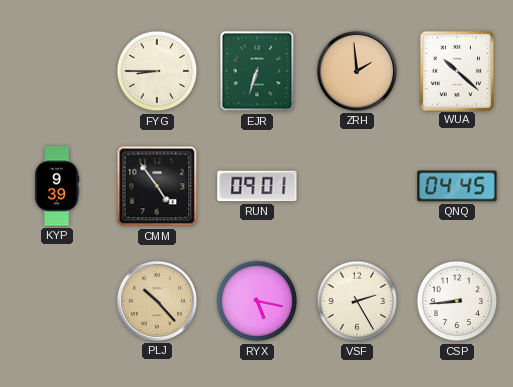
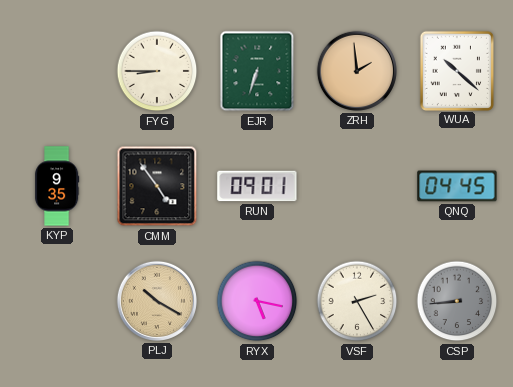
KYP: 9:39 -> 9:35 (57, 186)
PLJ: 10:23 -> 10:20 (157, 301)
CSP dial: white -> grey (457, 301)
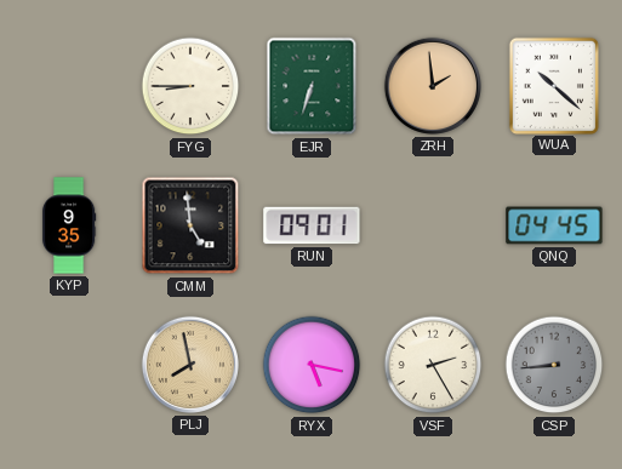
CMM: 4:54 -> 4:59 (190, 225)
PLJ: 10:20 -> 7:58 (190, 365)
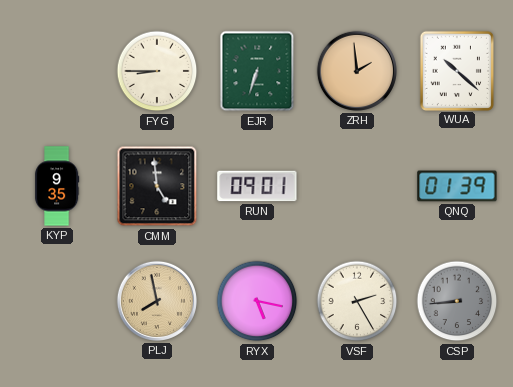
QNQ: 04:45 -> 01:39 (457, 186)
